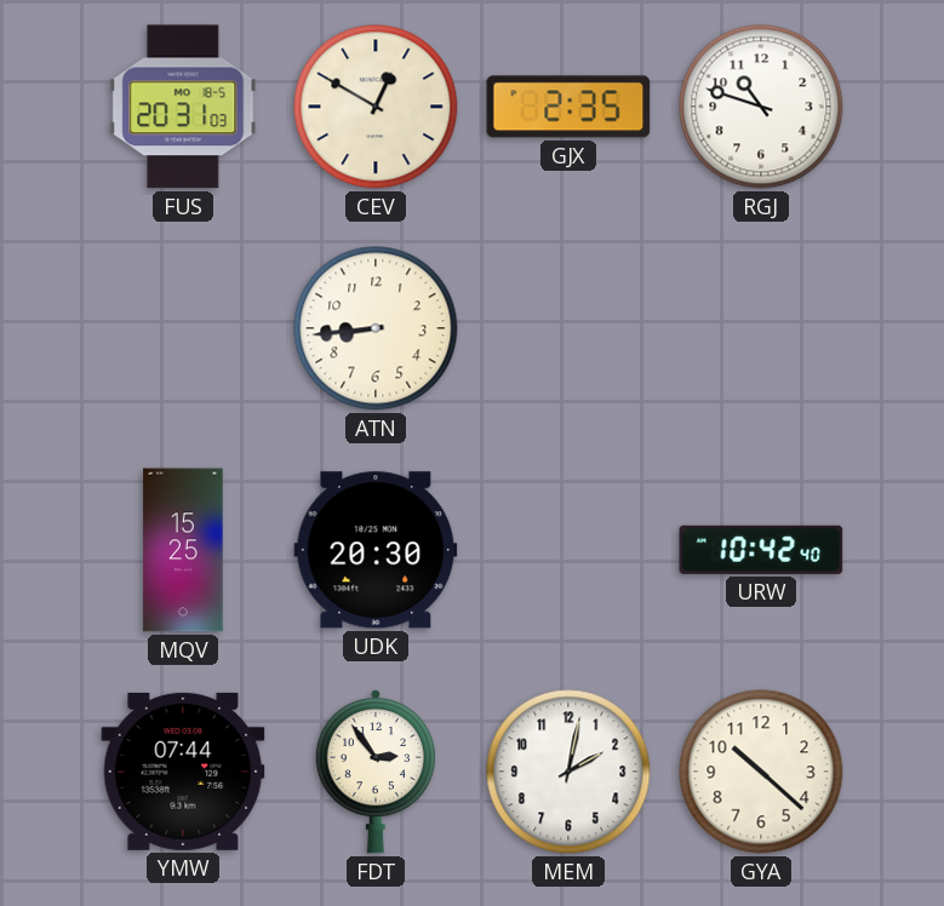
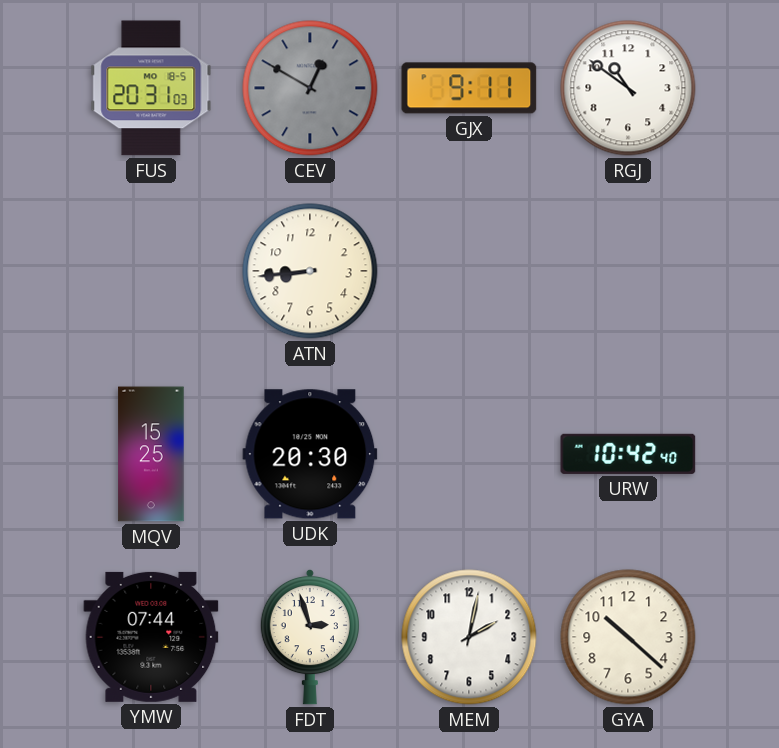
CEV dial: cream -> grey (310, 88)
GJX: 2:35 -> 9:11 (469, 88)
RGJ: 10:48 -> 10:51 (628, 88)
FDT: 2:54 -> 2:57 (310, 637)
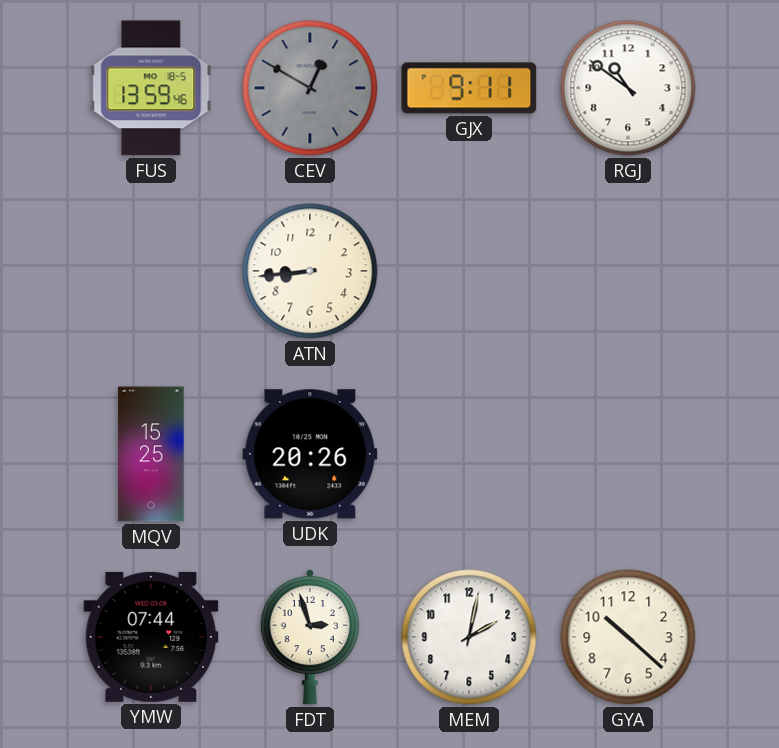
FUS: 20:31 -> 13:59 (151, 88)
UDK: 20:30 -> 20:26 (310, 454)
URW: 10:42 -> none (628, 454)
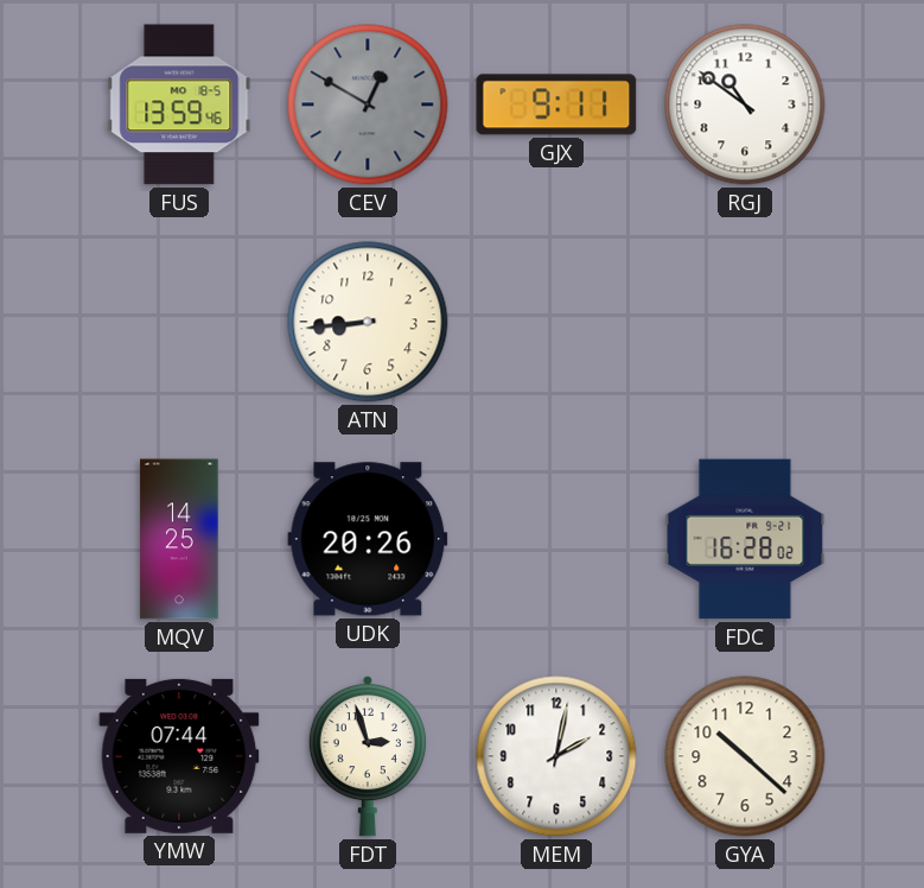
MQV: 15:25 -> 14:25 (179, 539)
FDC: none -> 16:28 (745, 539)
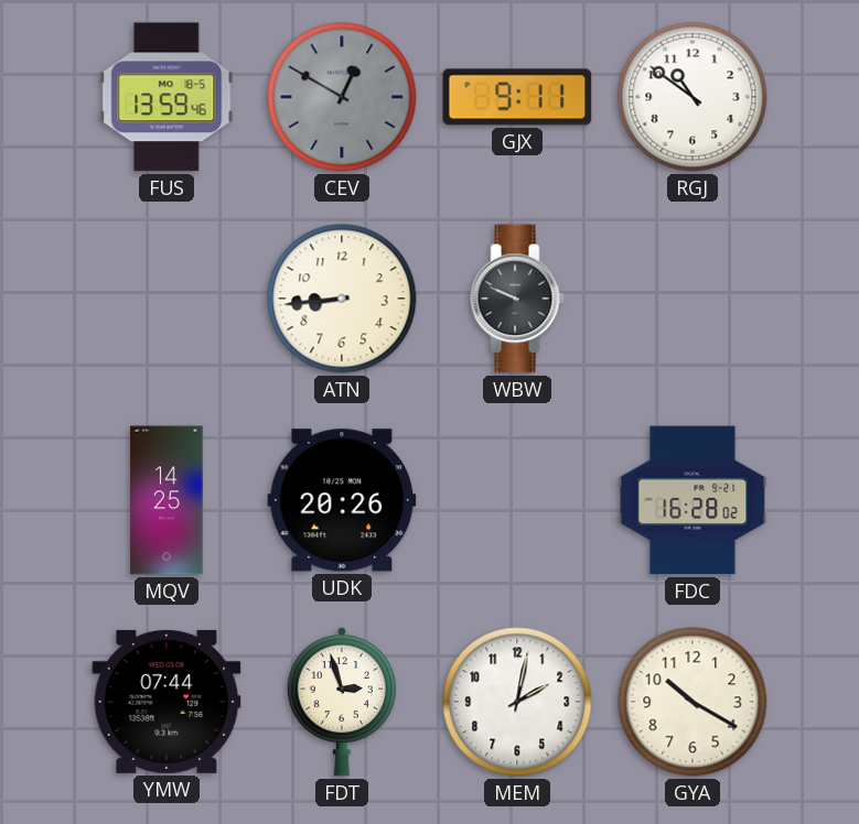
WBW: none -> 9:49 (517, 299)
GYA: 10:22 -> 10:20 (692, 702)
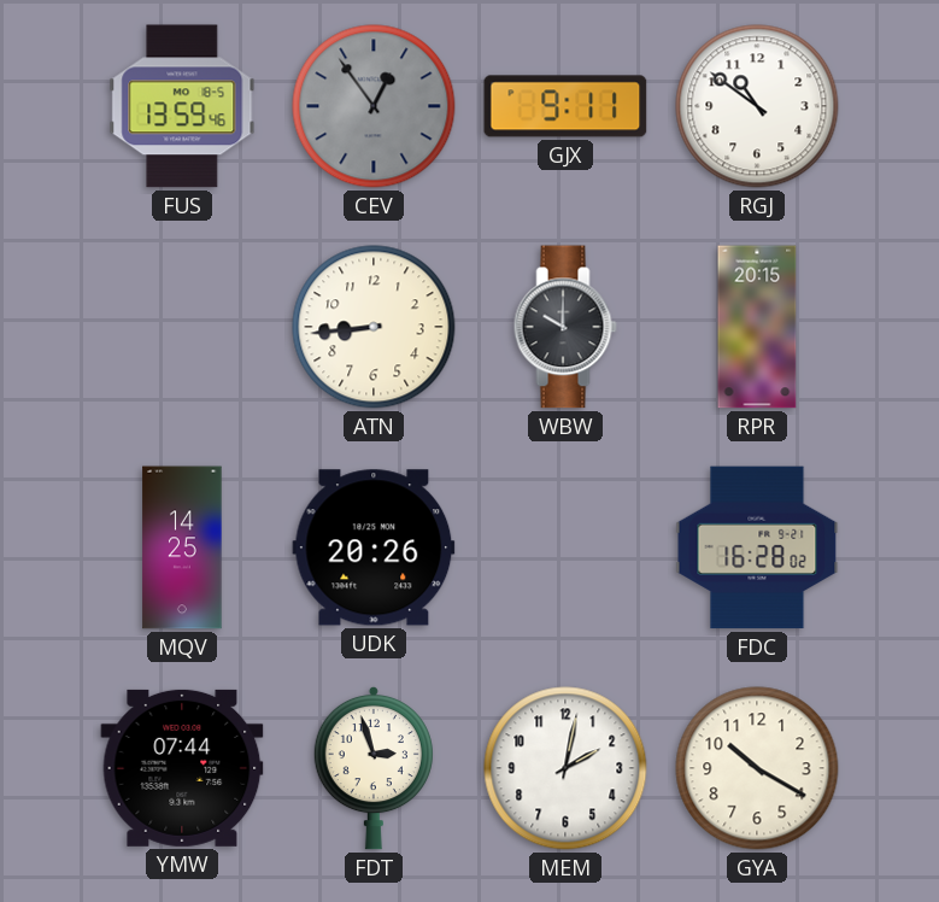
CEV: 12:50 -> 12:54 (374, 106)
WBW: 9:49 -> 10:00 (565, 327)
RPR: none -> 20:15 (757, 327)
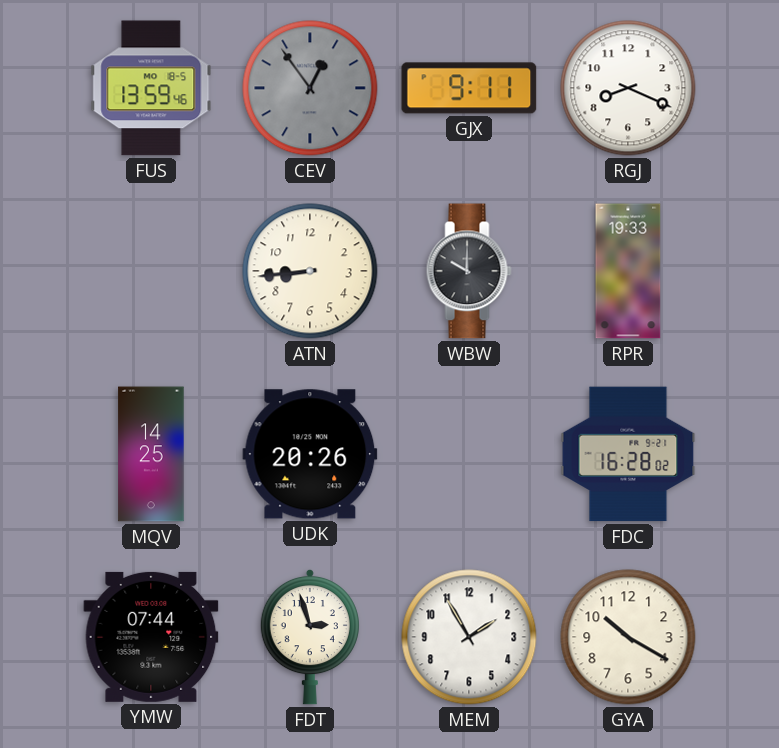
RGJ: 10:51 -> 8:19 (628, 88)
RPR: 20:15 -> 19:33 (628, 271)
MEM: 2:02 -> 1:55 (469, 637)
